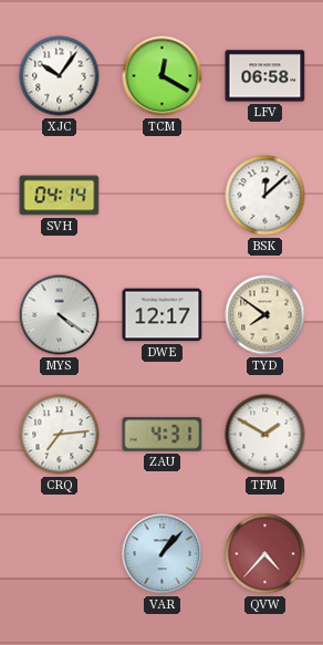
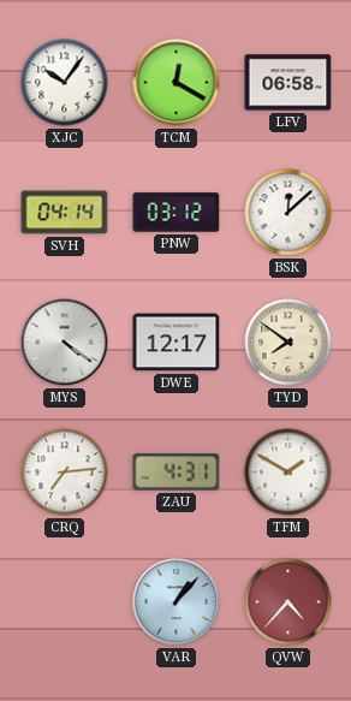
PNW: none -> 03:12 (177, 213)
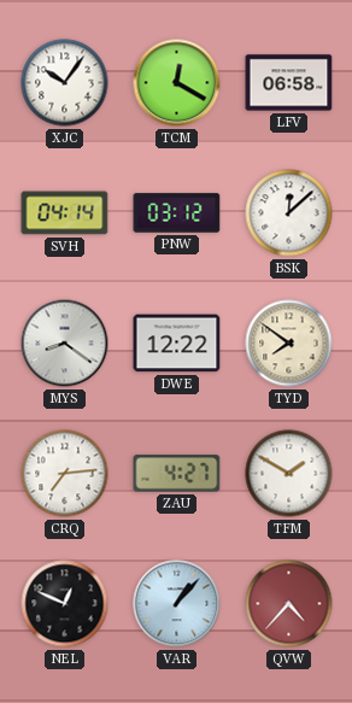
MYS: 4:21 -> 8:21 (65, 344)
DWE: 12:17 -> 12:22 (177, 344)
ZAU: 4:31 -> 4:27 (177, 474)
NEL: none -> 12:49 (65, 604)
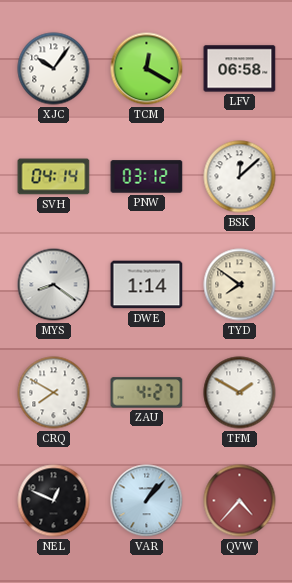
DWE: 12:22 -> 1:14 (147, 285)
CRQ: 7:14 -> 7:50 (54, 393)
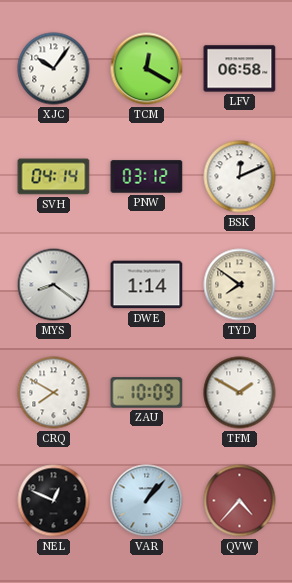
BSK: 12:08 -> 12:11 (240, 177)
ZAU: 4:27 -> 10:09 (147, 393)
